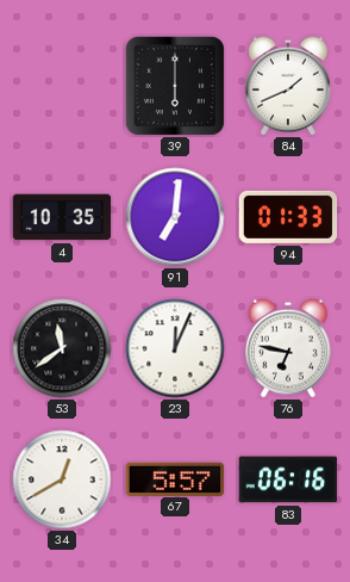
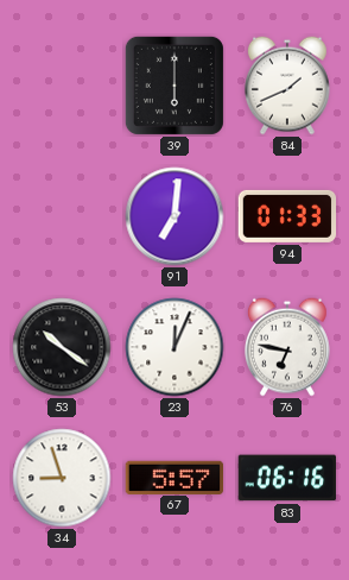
4: 10:35 -> none (62, 217)
53: 11:39 -> 10:21 (62, 347)
34: 12:40 -> 8:57 (62, 478)
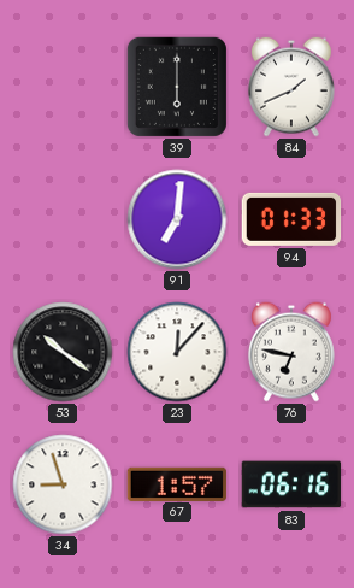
23: 12:04 -> 12:07 (177, 352)
67: 5:57 -> 1:57 (177, 483)
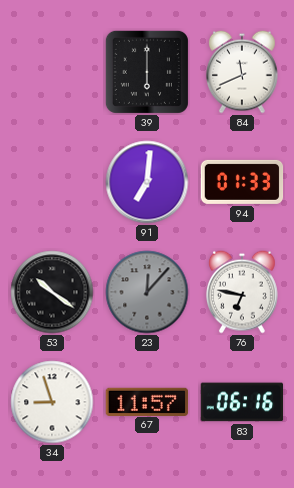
84: 1:41 -> 11:41 (242, 72)
23 dial: white -> grey (147, 292)
67: 1:57 -> 11:57 (147, 401)
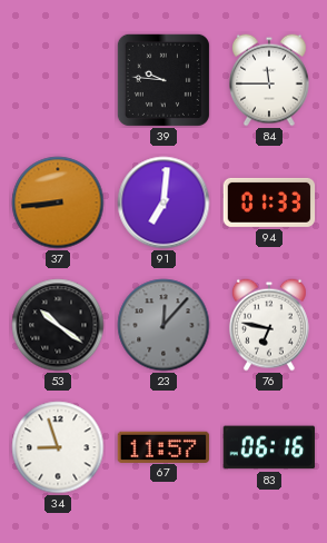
39: 6:00 -> 9:46 (163, 80)
84: 11:41 -> 11:45 (269, 80)
37: none -> 8:44 (58, 203)
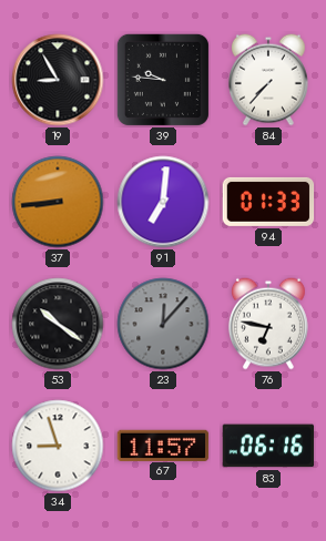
19: none -> 8:55 (58, 80)
84: 11:45 -> 7:37 (268, 80)
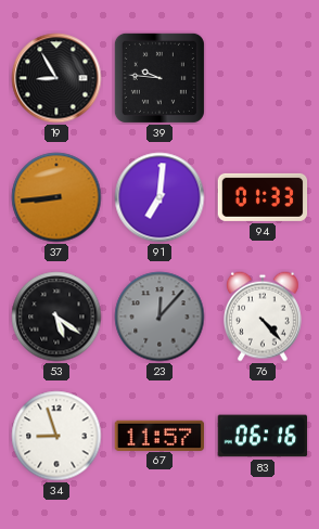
84: 7:37 -> none (268, 80)
53: 10:21 -> 5:21 (56, 317)
76: 6:47 -> 4:23 (263, 317)
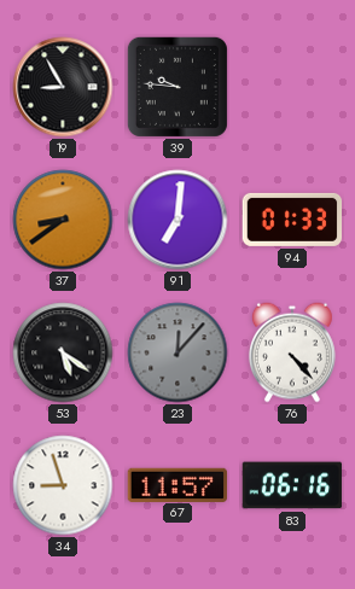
37: 8:44 -> 8:39 (63, 220)
